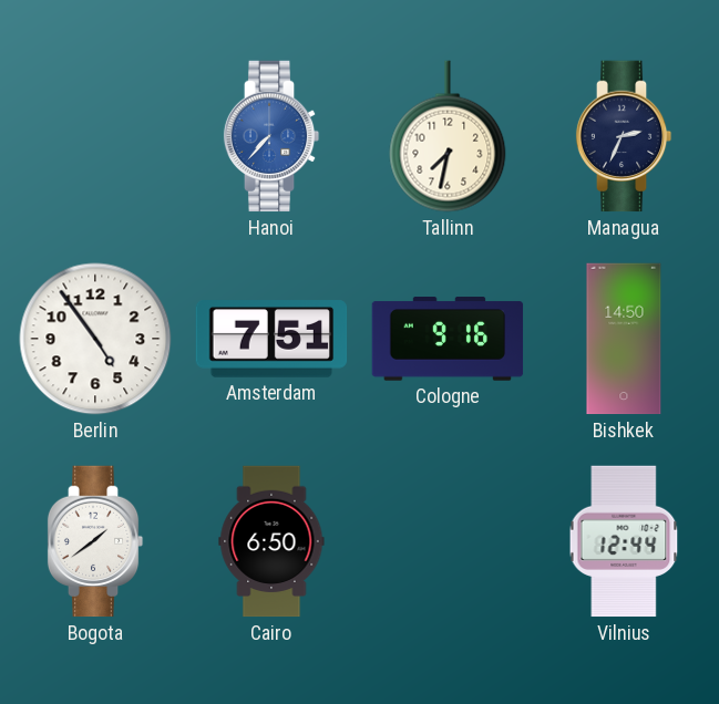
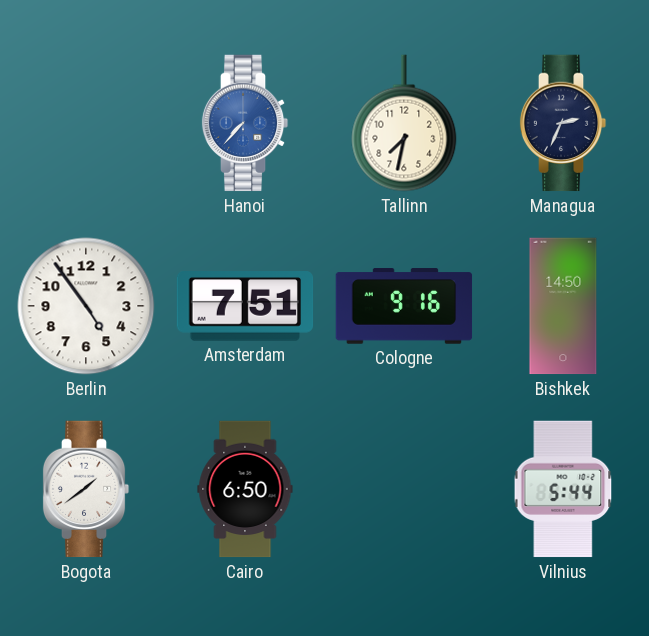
Vilnius: 12:44 -> 5:44 (563, 489)
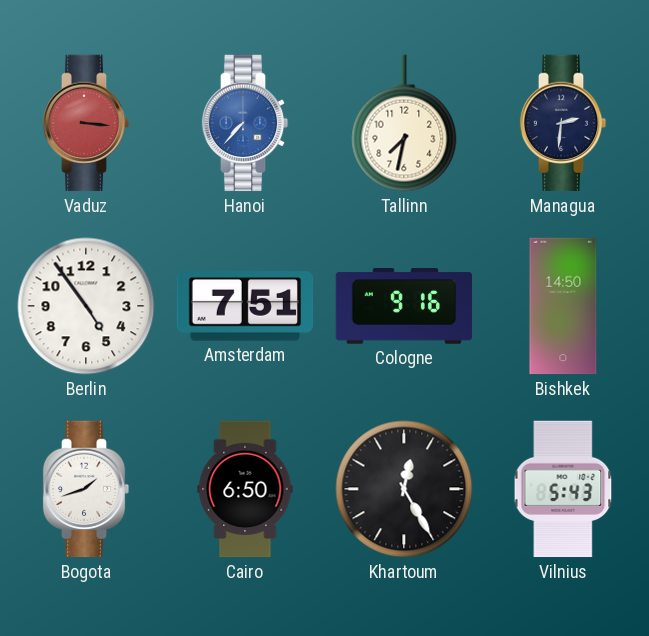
Vaduz: none -> 3:16 (86, 123)
Managua: 2:34 -> 2:31 (563, 123)
Bogota: 1:39 -> 1:42 (86, 489)
Khartoum: none -> 12:25 (404, 489)
Vilnius: 5:44 -> 5:43 (563, 489)
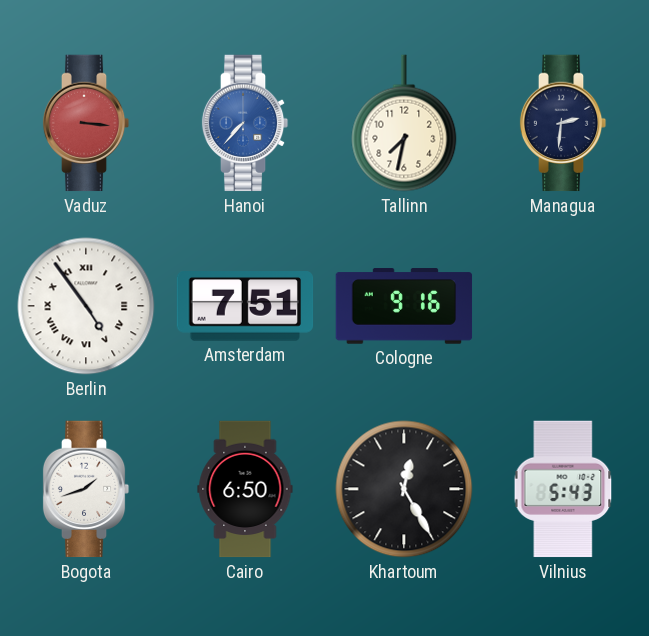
Berlin numerals: Arabic -> Roman (86, 306)
Bishkek: 14:50 -> none (563, 306)
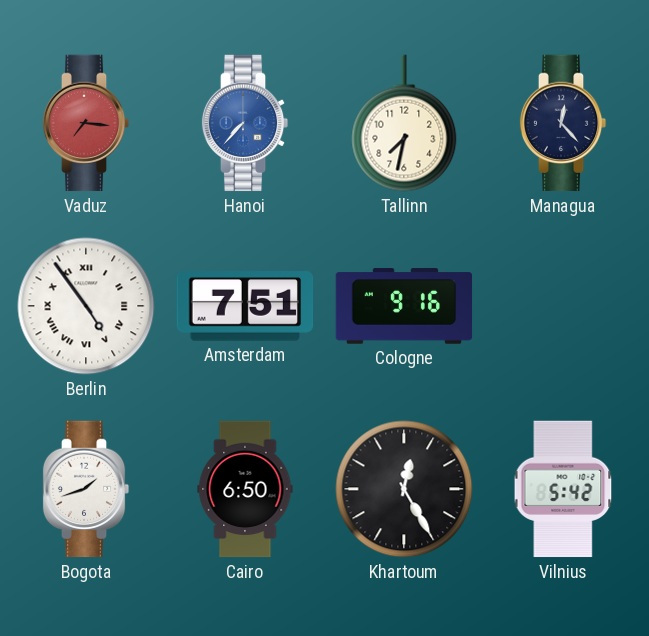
Vaduz: 3:16 -> 7:16 (86, 123)
Managua: 2:31 -> 12:23 (563, 123)
Vilnius: 5:43 -> 5:42 (563, 489)
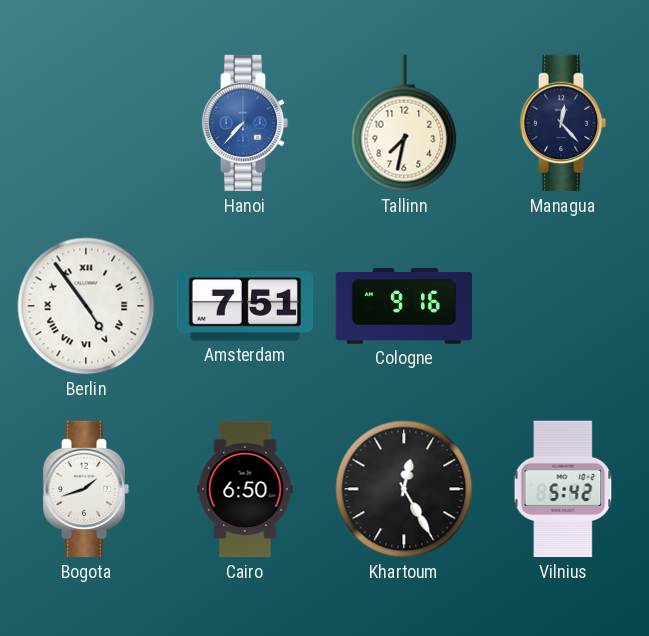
Vaduz: 7:16 -> none (86, 123)
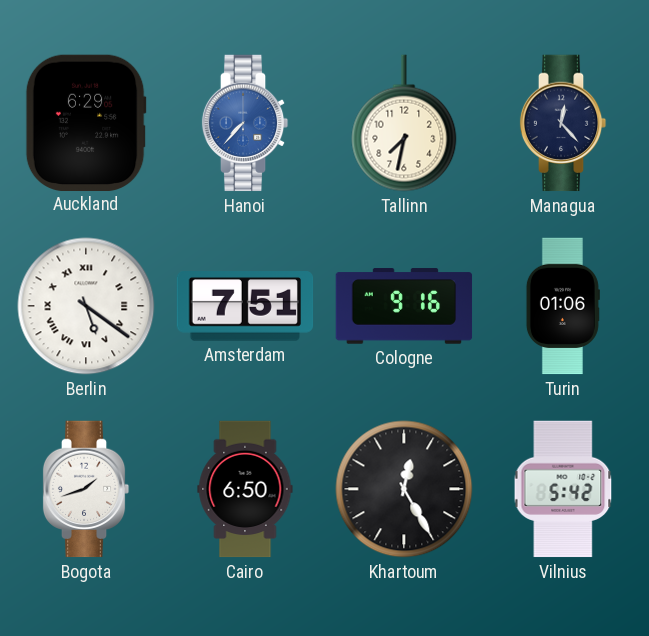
Auckland: none -> 6:29 (86, 122)
Berlin: 4:54 -> 5:21 (86, 306)
Turin: none -> 01:06 (563, 306)
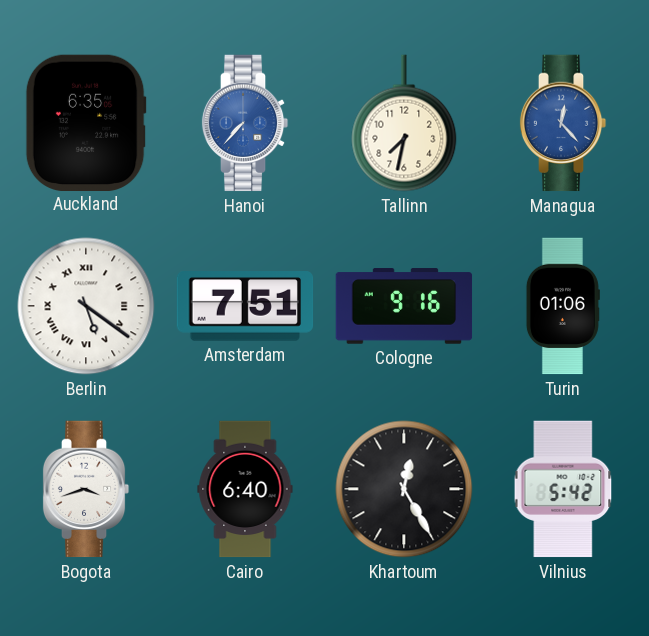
Auckland: 6:29 -> 6:35 (86, 122)
Managua dial: navy -> blue (563, 123)
Bogota: 1:42 -> 3:42 (86, 489)
Cairo: 6:50 -> 6:40 (245, 489)
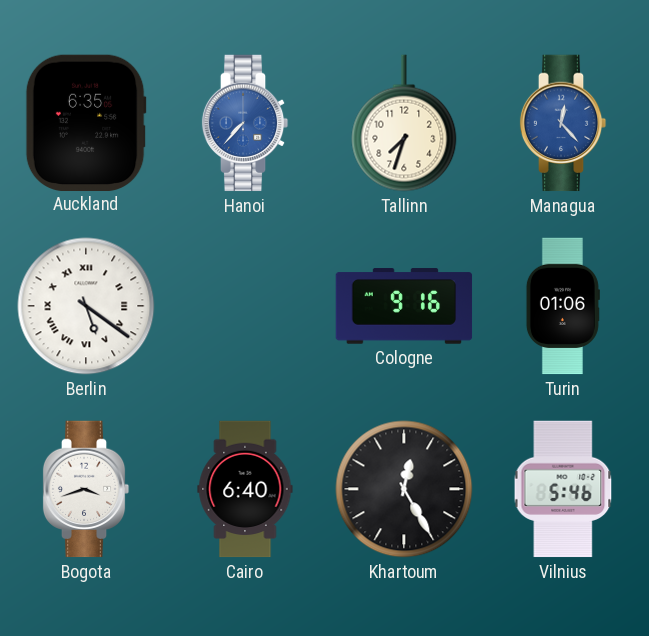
Tallinn: 7:32 -> 7:33 (404, 123)
Amsterdam: 7:51 -> none (245, 306)
Vilnius: 5:42 -> 5:46 (563, 489)
